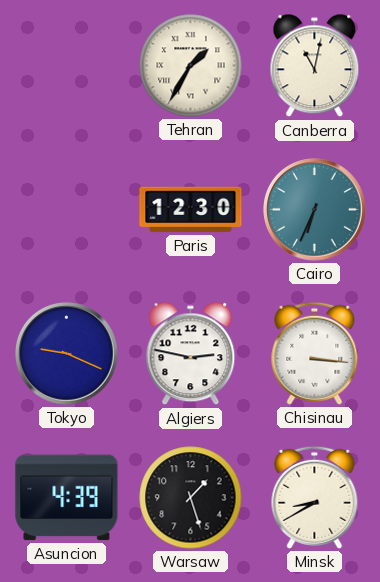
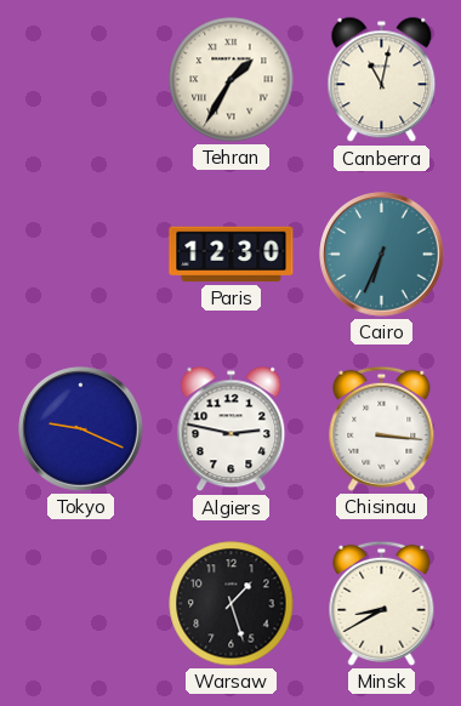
Asuncion: 4:39 -> none (67, 498)
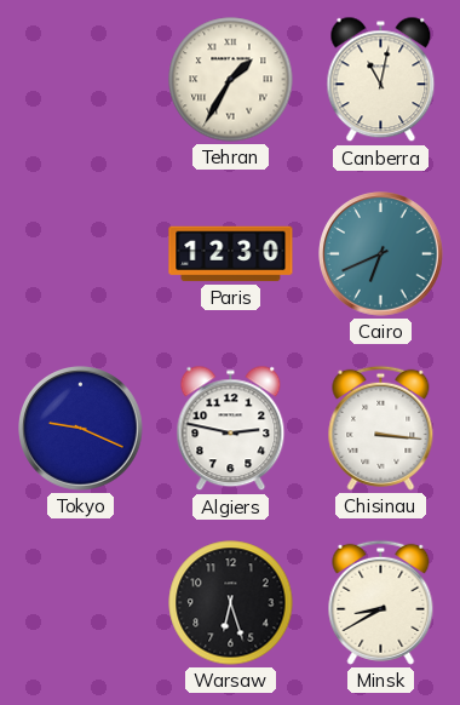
Cairo: 6:34 -> 6:41 (381, 254)
Warsaw: 1:27 -> 6:27 (231, 603)
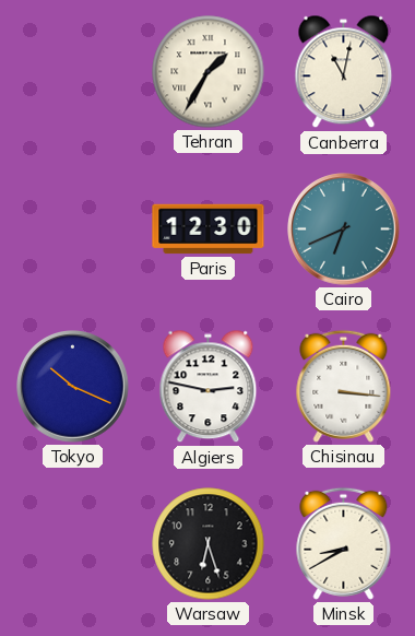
Tokyo: 9:19 -> 10:19 (73, 387)
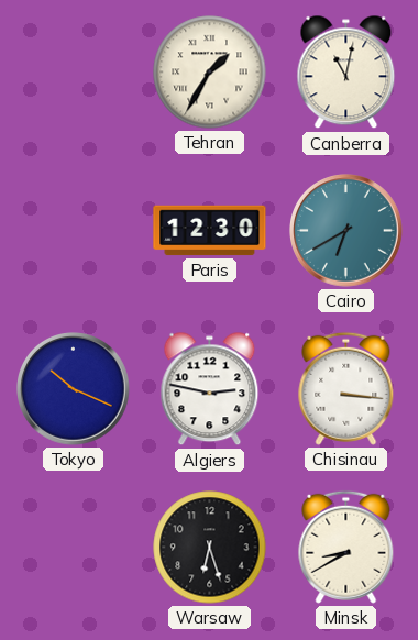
Cairo: 6:41 -> 6:40 (346, 231)
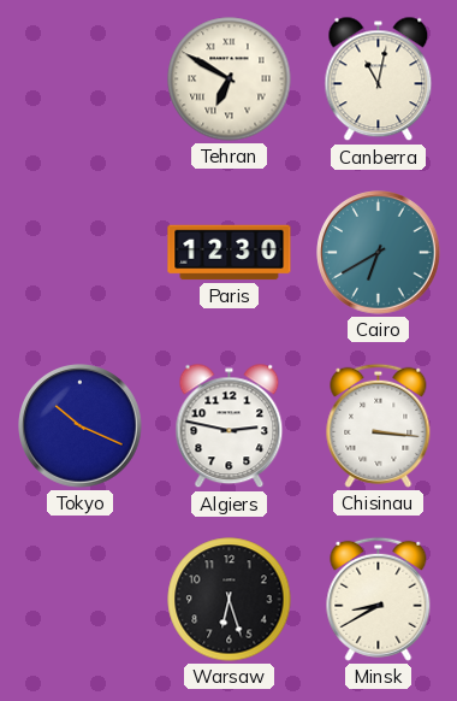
Tehran: 1:35 -> 6:50 (230, 79)
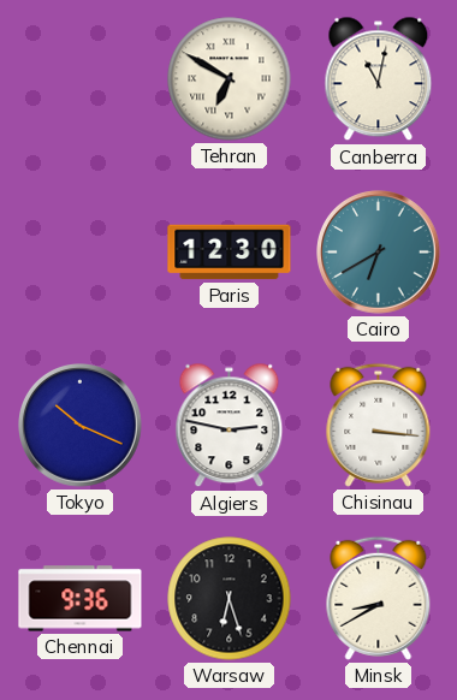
Chennai: none -> 9:36 (81, 599)
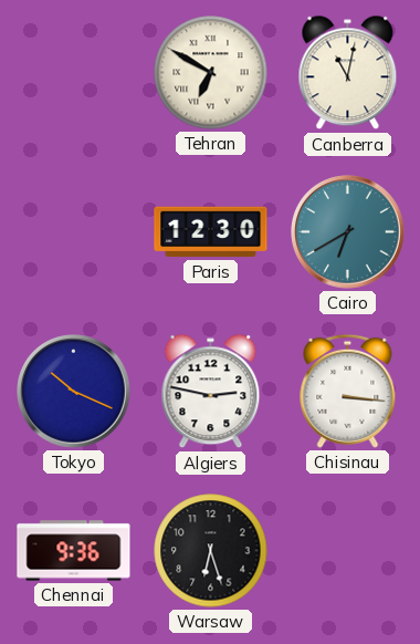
Minsk: 8:40 -> none (379, 598)
